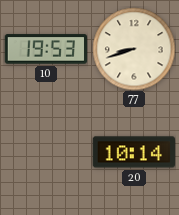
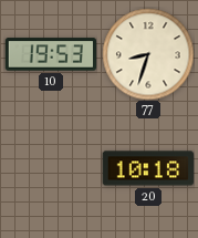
77: 8:42 -> 8:33 (148, 54)
20: 10:14 -> 10:18 (147, 168)
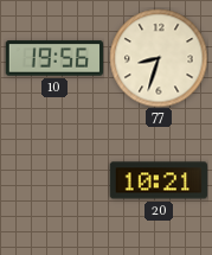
10: 19:53 -> 19:56 (53, 58)
20: 10:18 -> 10:21 (158, 180)
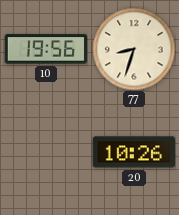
20: 10:21 -> 10:26 (133, 152)
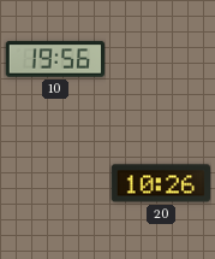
77: 8:33 -> none (134, 49)
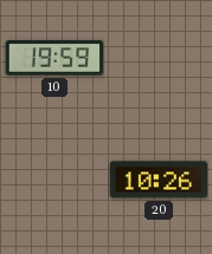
10: 19:56 -> 19:59 (53, 58)
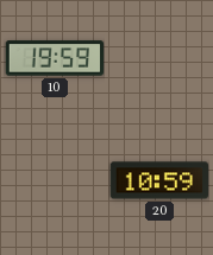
20: 10:26 -> 10:59 (158, 180)
